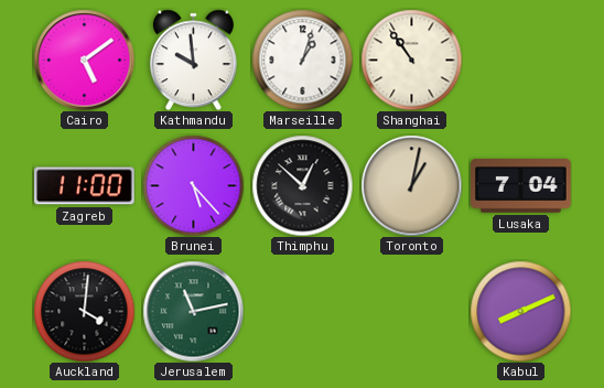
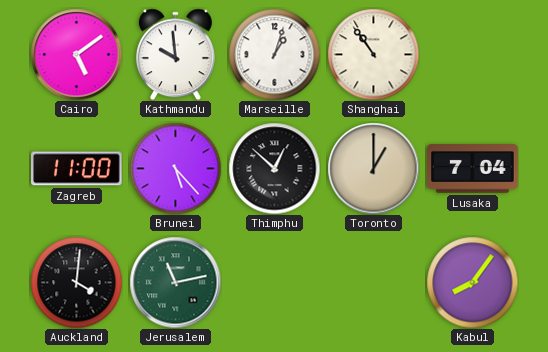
Toronto: 1:02 -> 1:00 (373, 168)
Kabul: 8:11 -> 8:06 (472, 282)
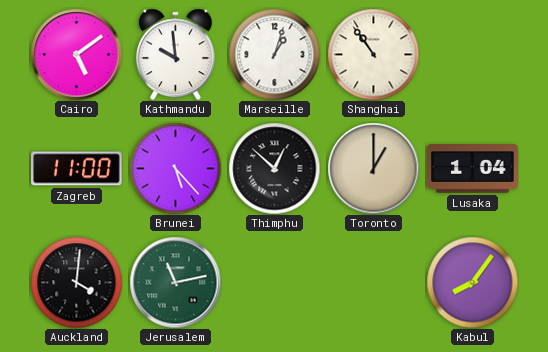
Lusaka: 7:04 -> 1:04 (473, 169)
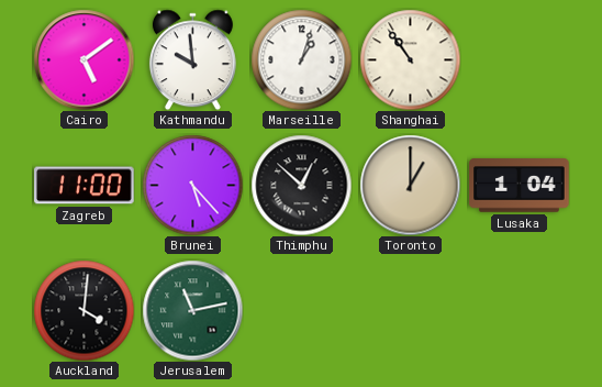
Kabul: 8:06 -> none (472, 282)
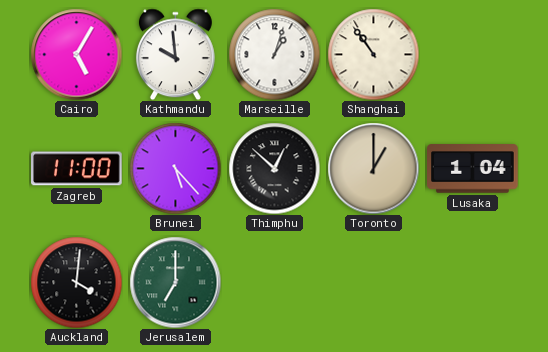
Cairo: 5:09 -> 5:05 (76, 54)
Jerusalem: 11:13 -> 7:00 (175, 282)
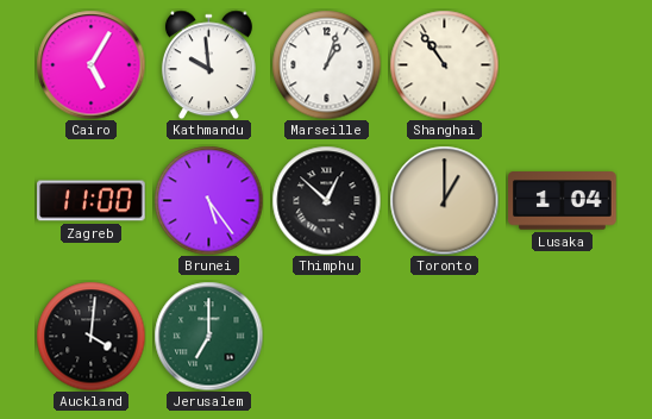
Brunei: 5:23 -> 5:24 (208, 200)
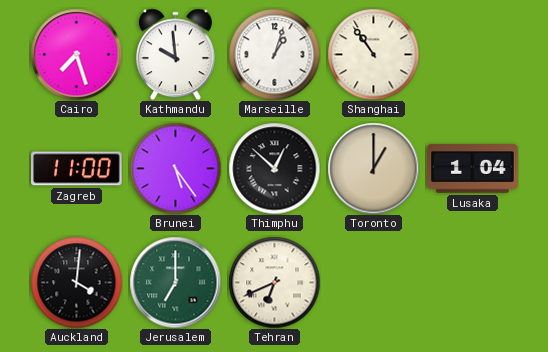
Cairo: 5:05 -> 7:27 (76, 54)
Tehran: none -> 6:41 (274, 282)
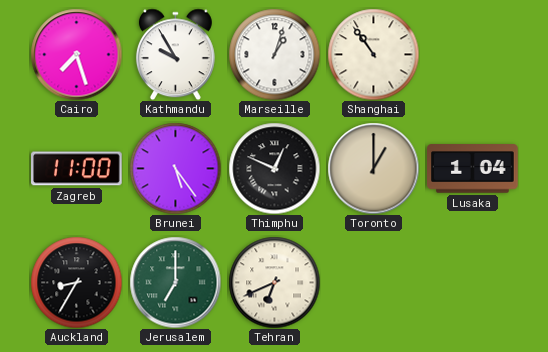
Kathmandu: 9:59 -> 9:55 (175, 54)
Thimphu: 12:52 -> 12:49 (274, 168)
Auckland: 4:01 -> 8:35 (76, 282)
